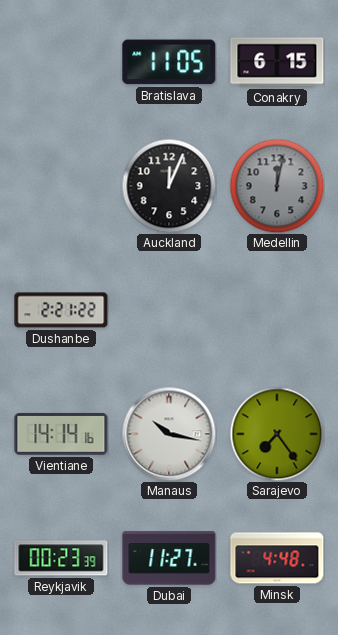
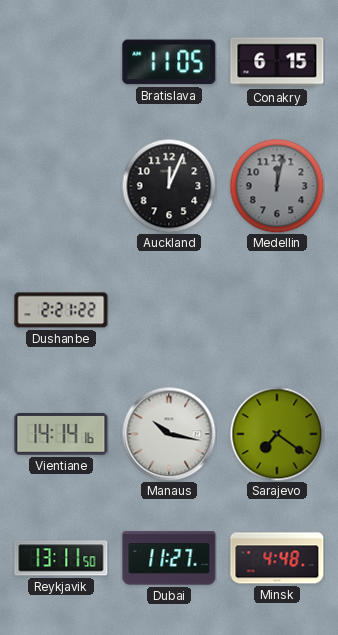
Sarajevo: 7:24 -> 7:21 (277, 434)
Reykjavik: 00:23 -> 13:11 (61, 558)
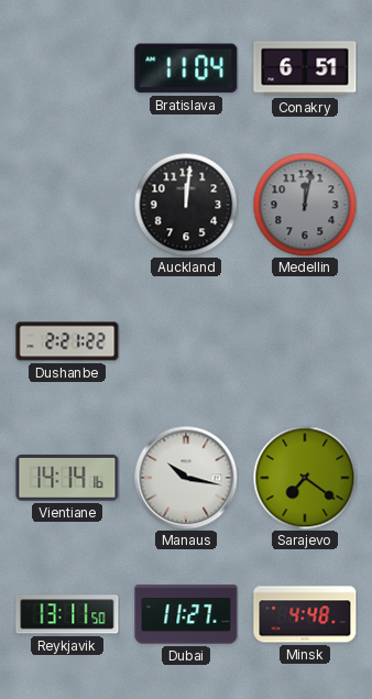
Bratislava: 11:05 -> 11:04 (186, 68)
Conakry: 6:15 -> 6:51 (305, 68)
Auckland: 12:04 -> 12:01 (186, 205)
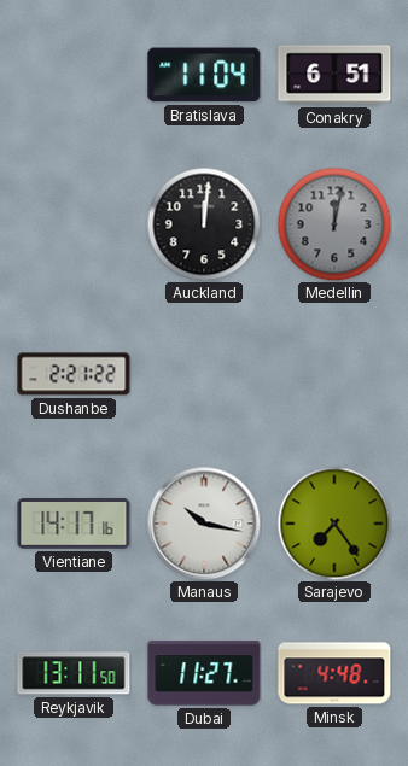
Vientiane: 14:14 -> 14:17 (74, 524)
Sarajevo: 7:21 -> 7:24 (334, 524)
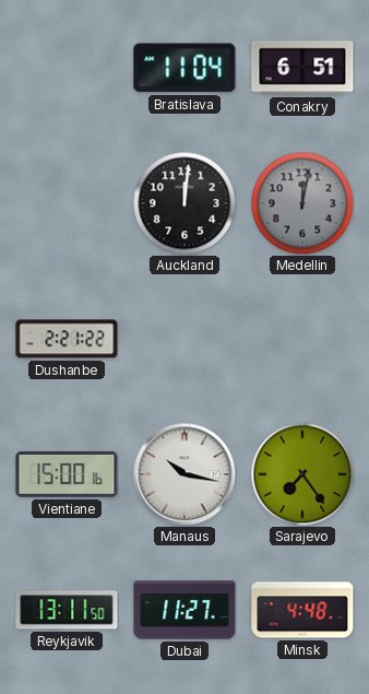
Vientiane: 14:17 -> 15:00 (67, 474)
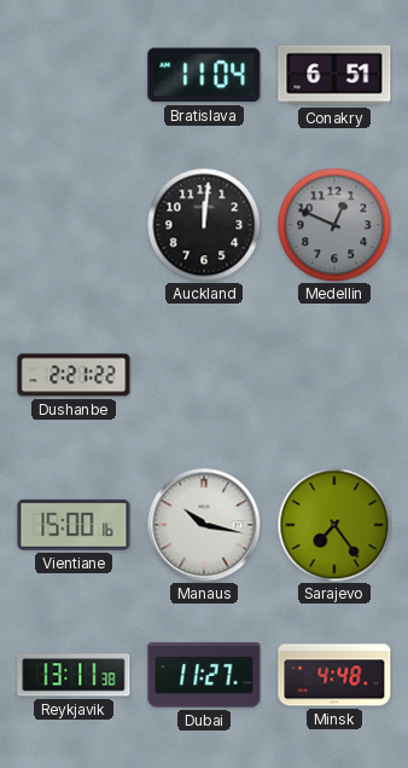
Medellin: 12:02 -> 12:49 (334, 225)
Reykjavik: 13:11:50 -> 13:11:38 (74, 675)
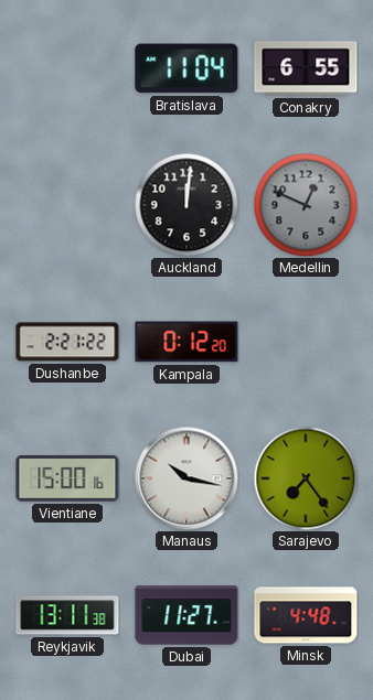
Conakry: 6:51 -> 6:55 (306, 68)
Kampala: none -> 0:12 (186, 342)
